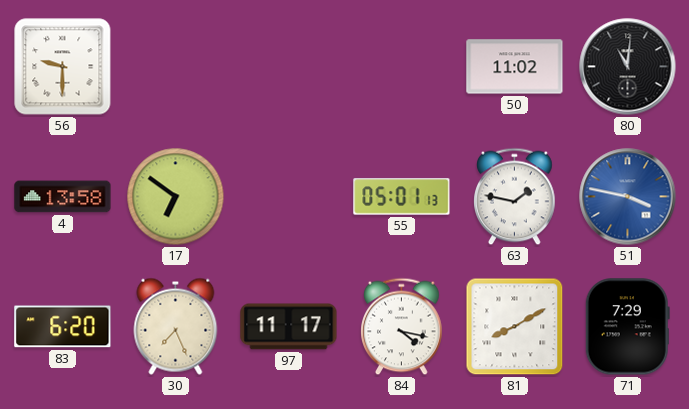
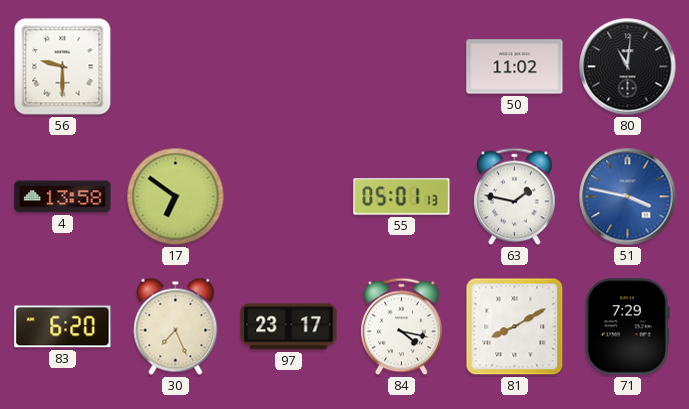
97: 11:17 -> 23:17 (289, 327)
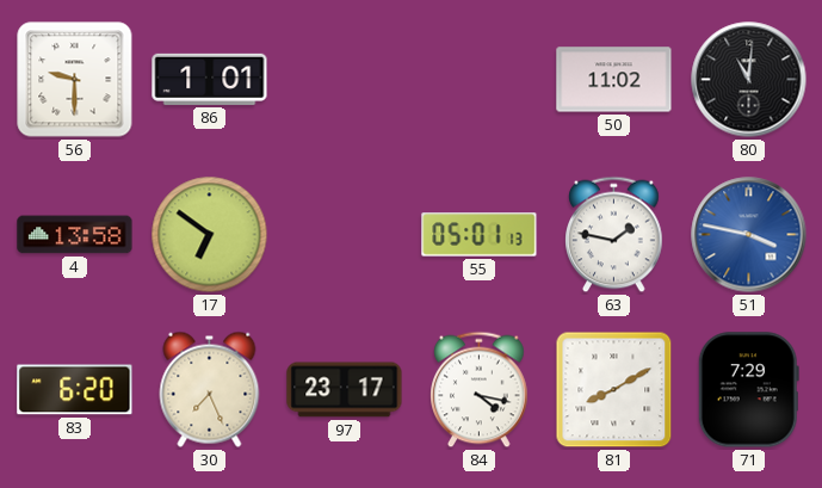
86: none -> 1:01 (210, 79)
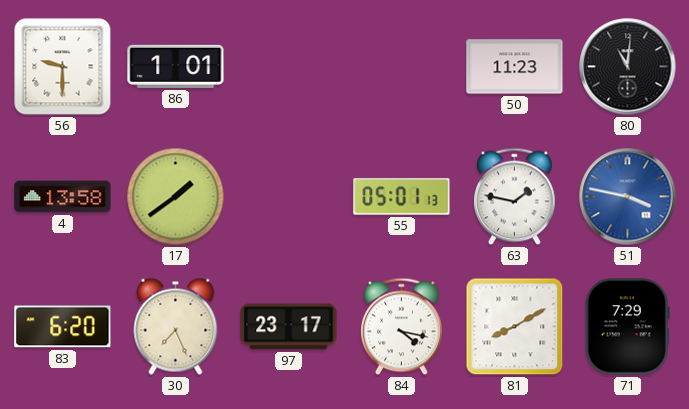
50: 11:02 -> 11:23 (515, 67)
17: 6:51 -> 1:39 (176, 197)
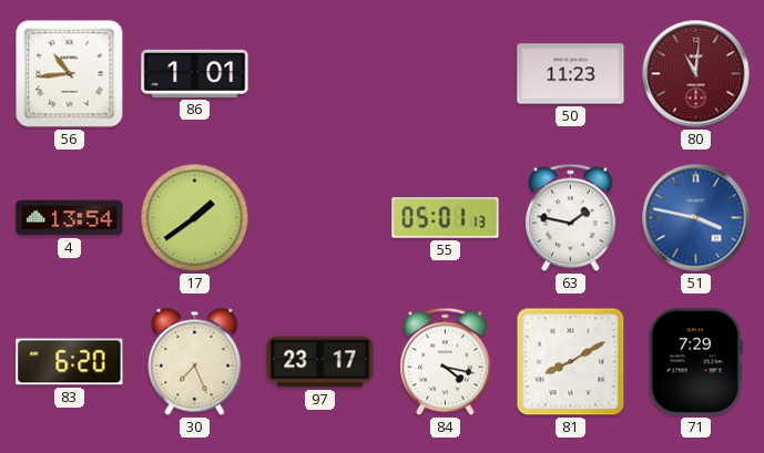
56: 9:30 -> 10:44 (70, 74)
80 dial: black -> burgundy (696, 74)
4: 13:58 -> 13:54 (70, 218)
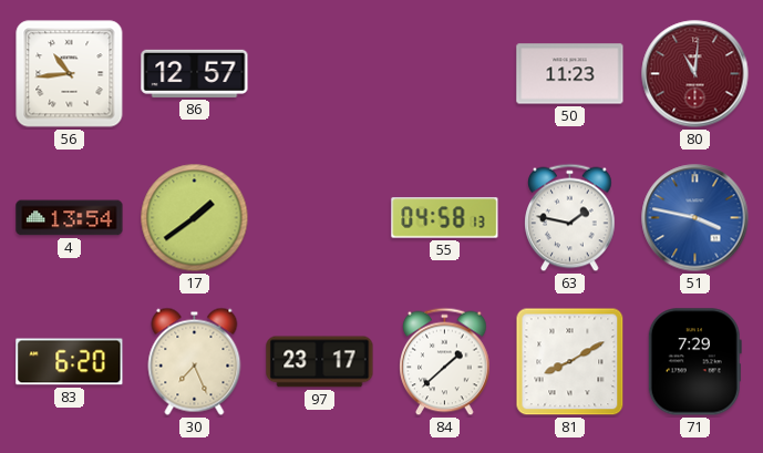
86: 1:01 -> 12:57 (195, 73)
55: 05:01 -> 04:58 (445, 218)
84: 4:17 -> 1:38 (445, 362)
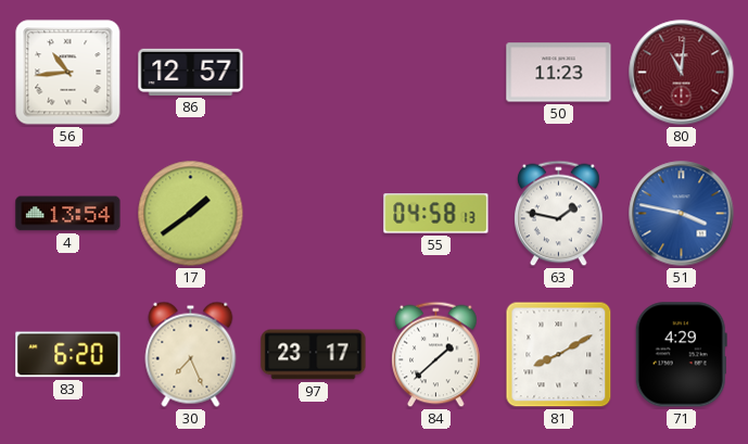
71: 7:29 -> 4:29 (681, 355)
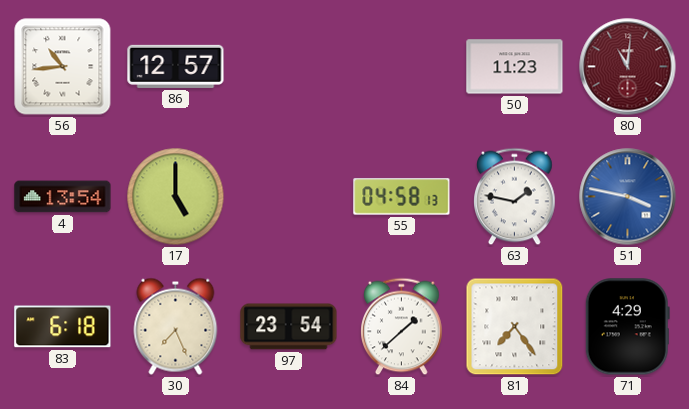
17: 1:39 -> 5:00 (176, 197)
83: 6:20 -> 6:18 (63, 327)
97: 23:17 -> 23:54 (289, 327)
81: 8:10 -> 7:24 (515, 327)
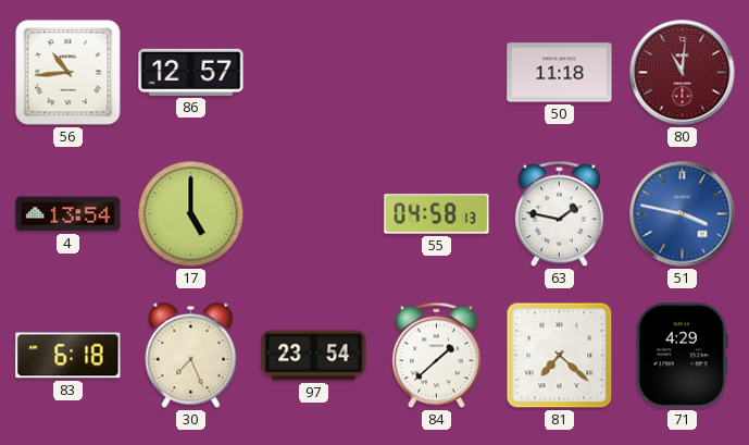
50: 11:23 -> 11:18 (560, 73)
81: 7:24 -> 7:22 (560, 356)
